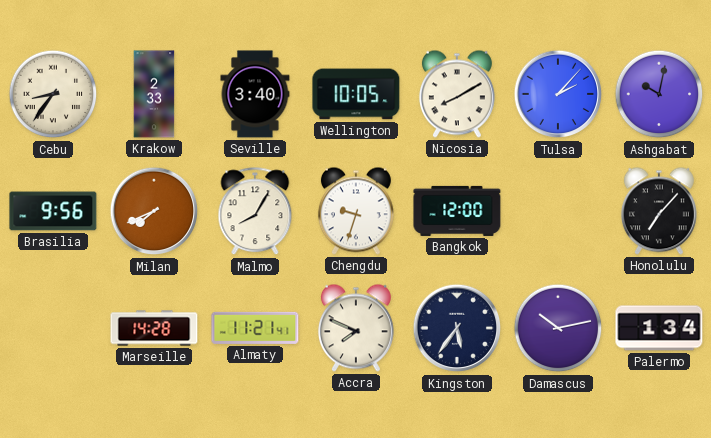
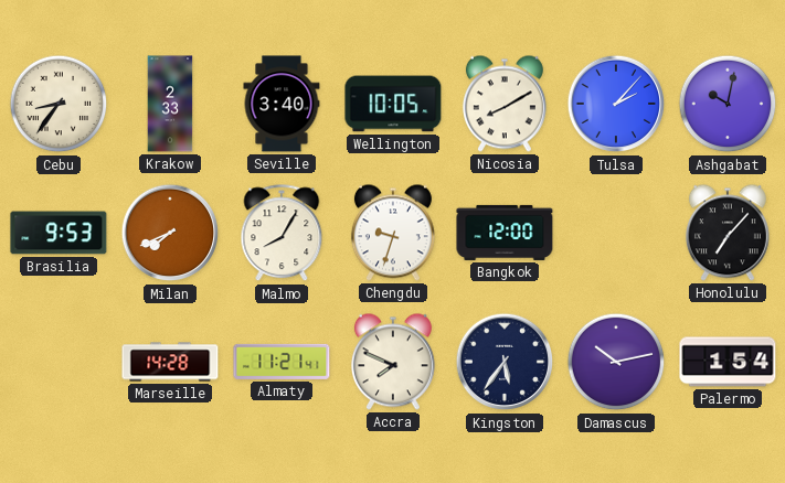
Brasilia: 9:56 -> 9:53 (59, 233)
Palermo: 1:34 -> 1:54 (728, 362)
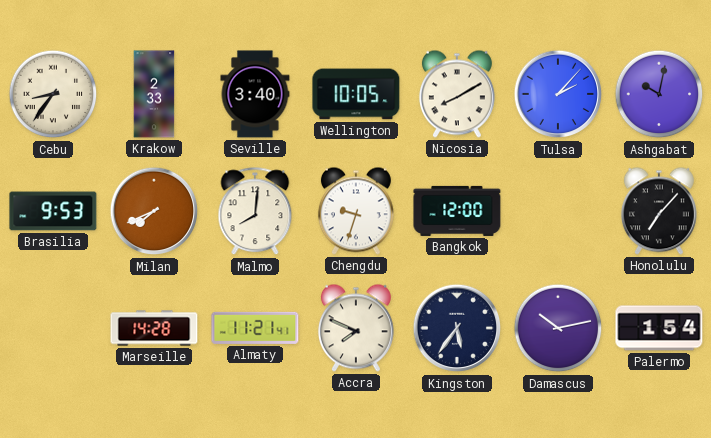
Malmo: 8:05 -> 8:01 (255, 212)
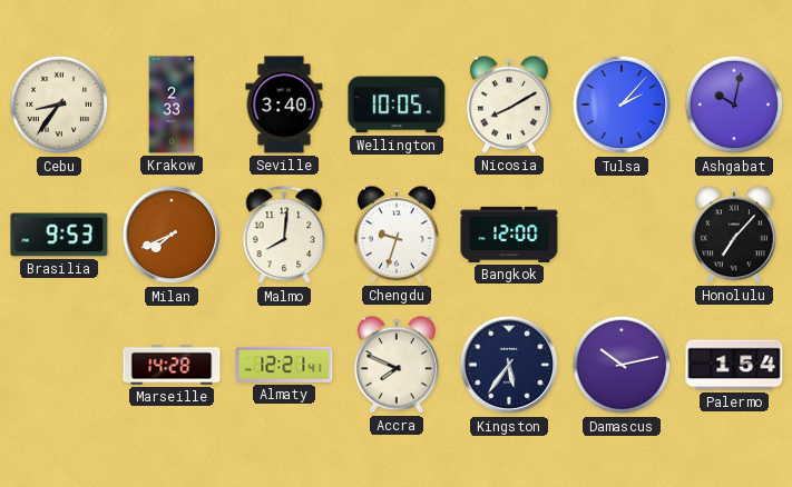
Almaty: 11:21 -> 12:21 (284, 365)
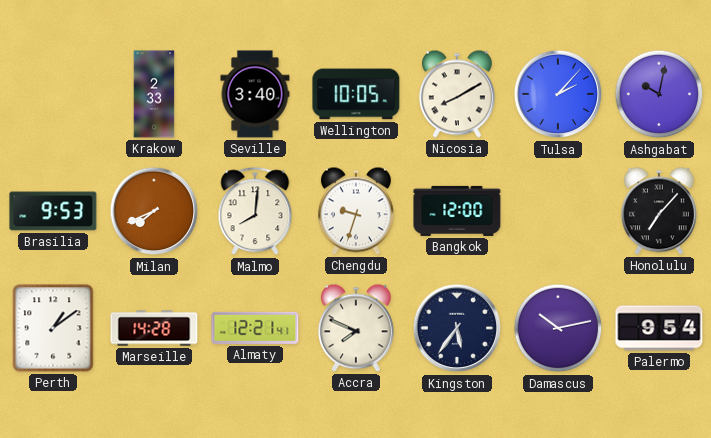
Cebu: 8:36 -> none (59, 105)
Perth: none -> 1:09 (53, 328)
Palermo: 1:54 -> 9:54 (659, 328)
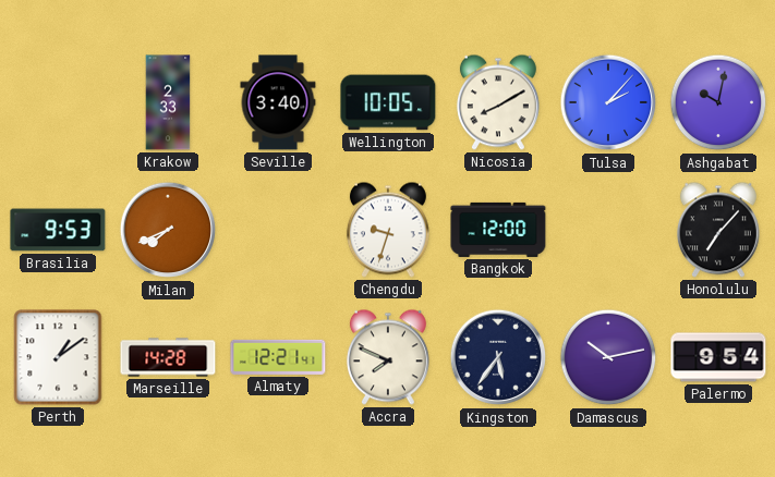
Malmo: 8:01 -> none (255, 212)
